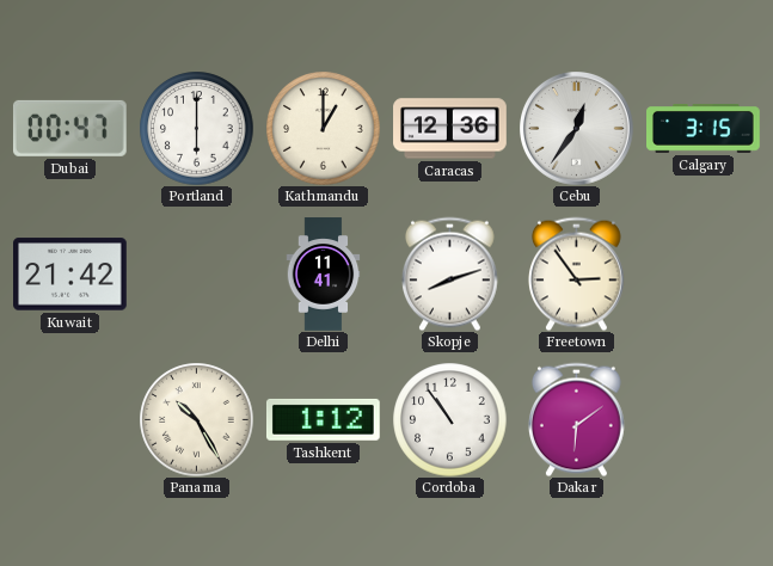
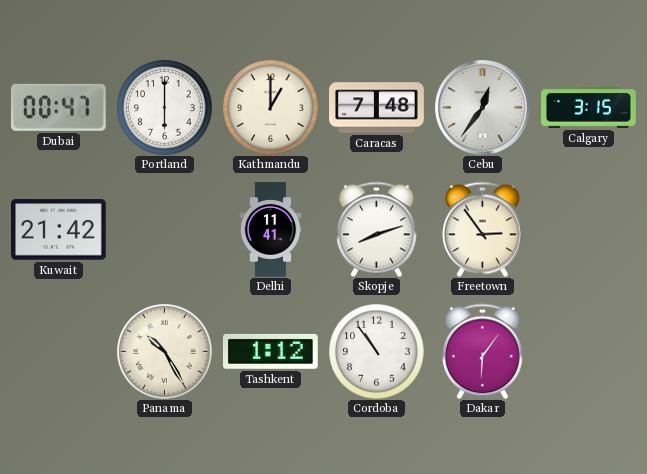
Caracas: 12:36 -> 7:48 (377, 108)
Dakar: 6:09 -> 6:06 (482, 351)
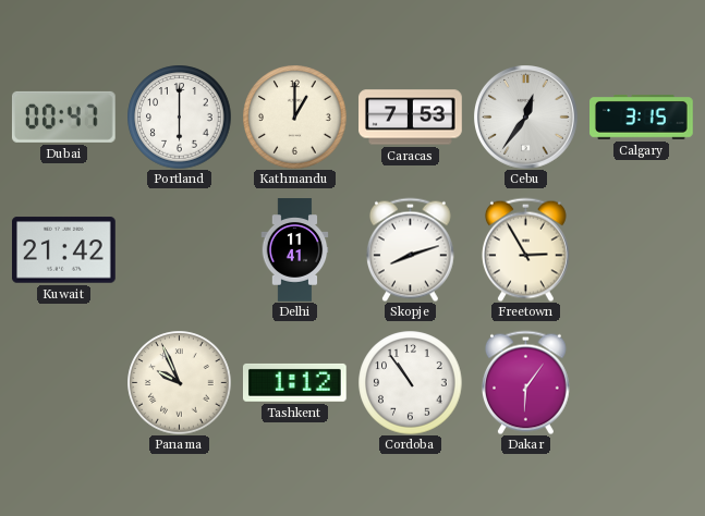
Caracas: 7:48 -> 7:53 (411, 118)
Freetown: 2:54 -> 2:55 (525, 249)
Panama: 10:25 -> 9:56 (179, 382)
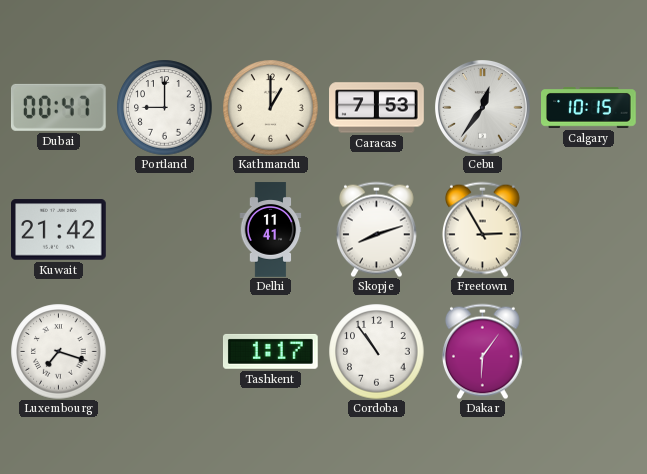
Portland: 6:00 -> 9:00 (164, 107)
Calgary: 3:15 -> 10:15 (589, 108)
Luxembourg: none -> 7:18 (58, 351)
Panama: 9:56 -> none (179, 382)
Tashkent: 1:12 -> 1:17 (270, 351)
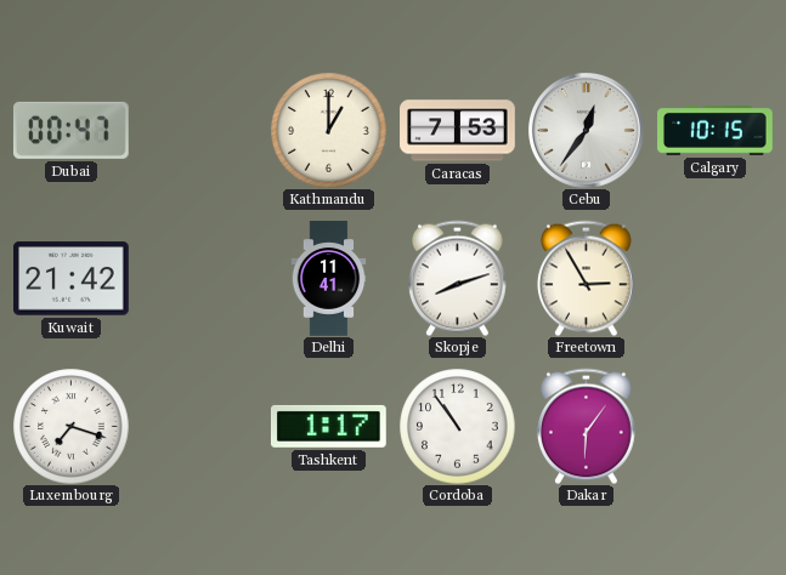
Portland: 9:00 -> none (164, 107)
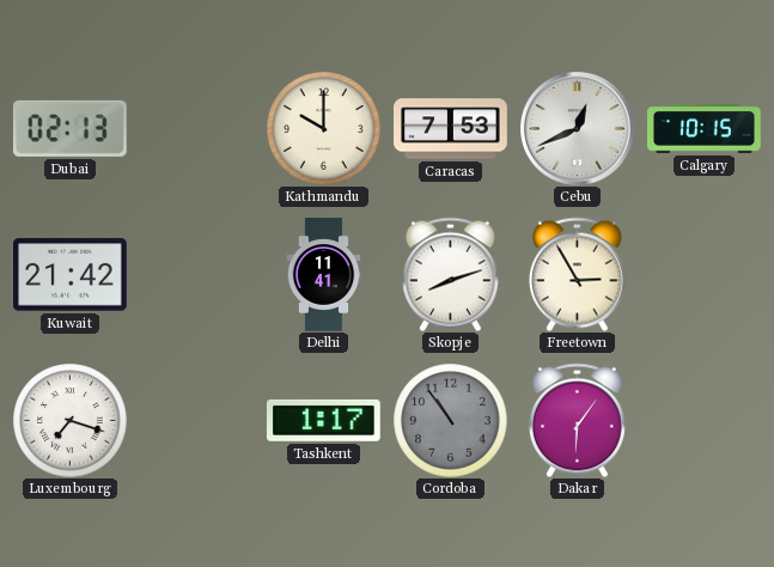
Dubai: 00:47 -> 02:13 (69, 128)
Kathmandu: 1:00 -> 10:00 (323, 128)
Cebu: 12:36 -> 12:41 (578, 129)
Cordoba dial: white -> grey (450, 420)
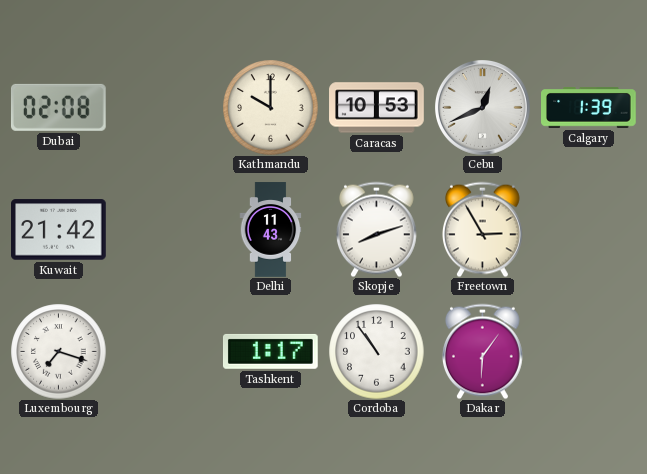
Dubai: 02:13 -> 02:08 (58, 107)
Caracas: 7:53 -> 10:53 (377, 108)
Calgary: 10:15 -> 1:39 (589, 108)
Delhi: 11:41 -> 11:43 (271, 230)
Cordoba dial: grey -> white (376, 351)
